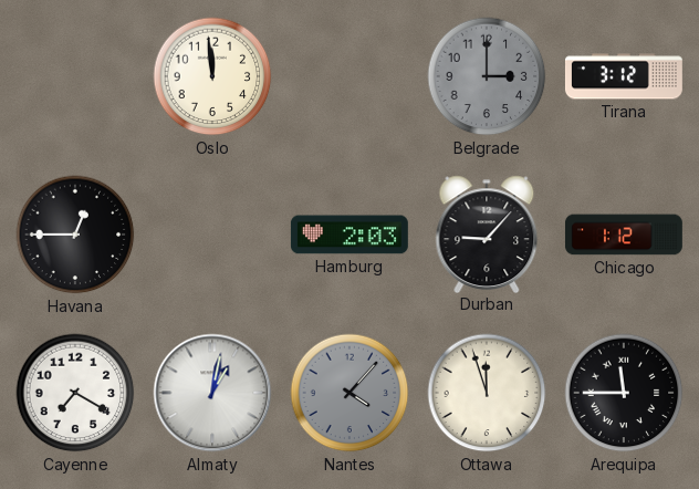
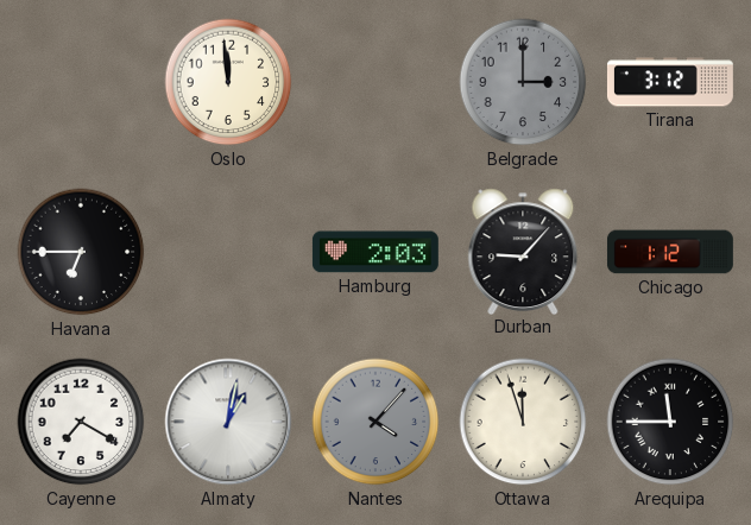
Havana: 12:45 -> 6:45 (81, 252)
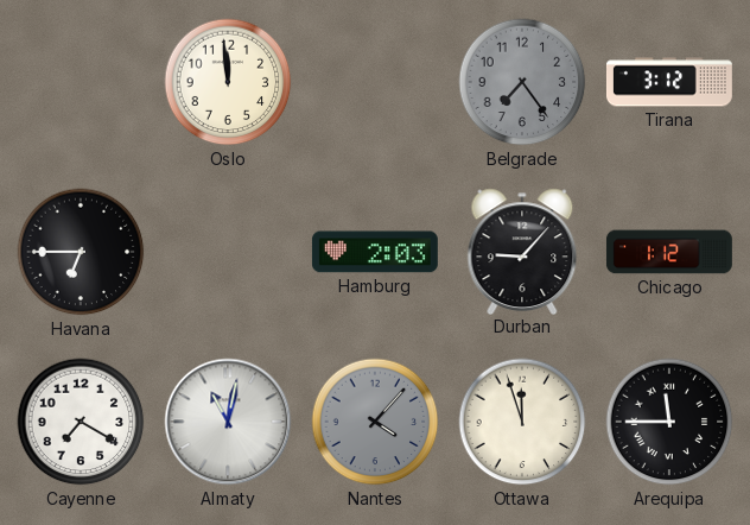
Belgrade: 3:00 -> 7:24 (522, 82)
Almaty: 1:02 -> 11:02 (228, 422)
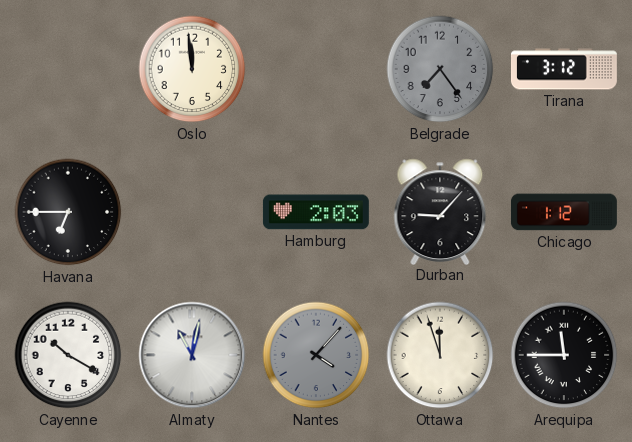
Cayenne: 7:20 -> 10:20 (68, 355)
